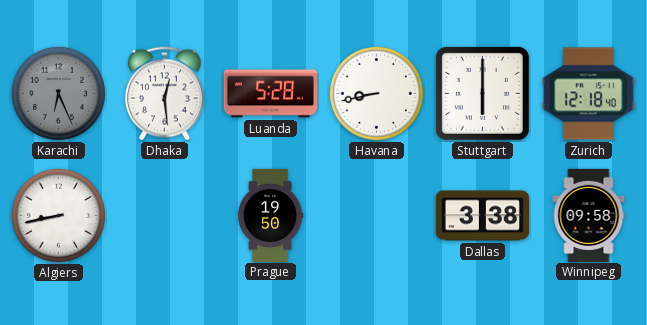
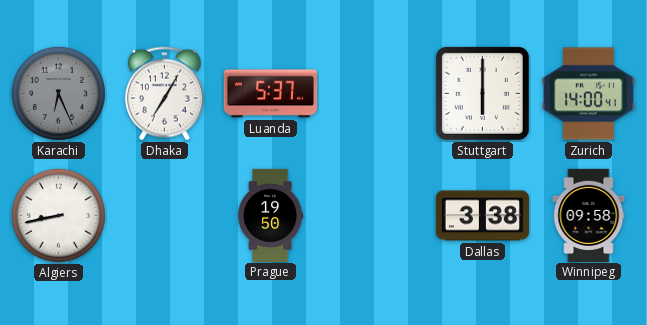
Dhaka: 12:29 -> 7:05 (165, 94)
Luanda: 5:28 -> 5:37 (270, 94)
Havana: 8:43 -> none (376, 93)
Zurich: 12:18 -> 14:00 (588, 94)
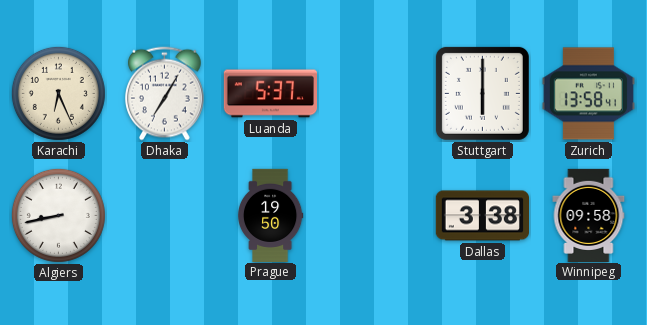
Karachi dial: grey -> cream (58, 93)
Zurich: 14:00 -> 13:58 (588, 94)
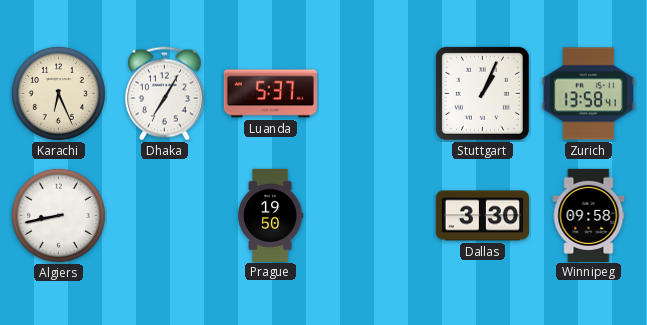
Stuttgart: 6:00 -> 1:04 (482, 93)
Dallas: 3:38 -> 3:30 (482, 216)
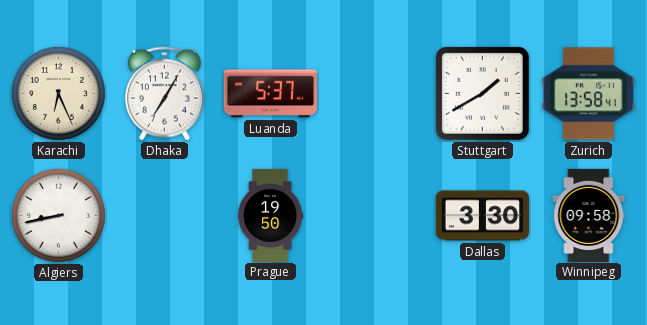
Stuttgart: 1:04 -> 1:40 (482, 93)
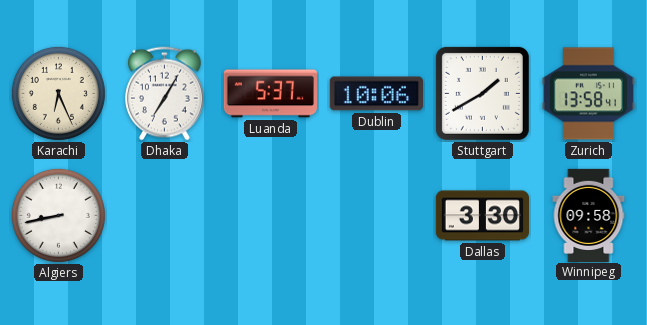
Dublin: none -> 10:06 (376, 94)
Prague: 19:50 -> none (270, 215)
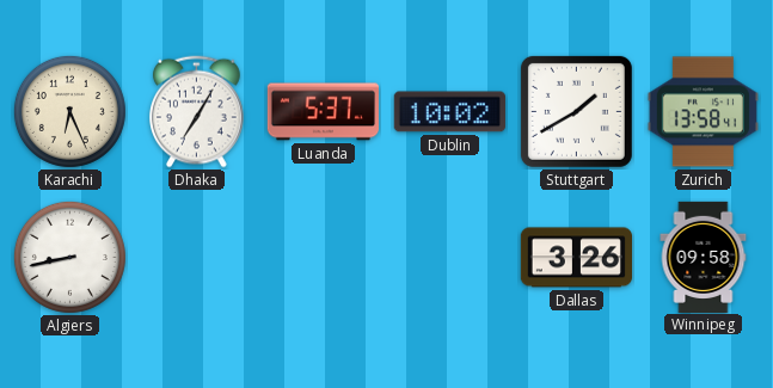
Dublin: 10:06 -> 10:02 (449, 112)
Dallas: 3:30 -> 3:26 (576, 258)
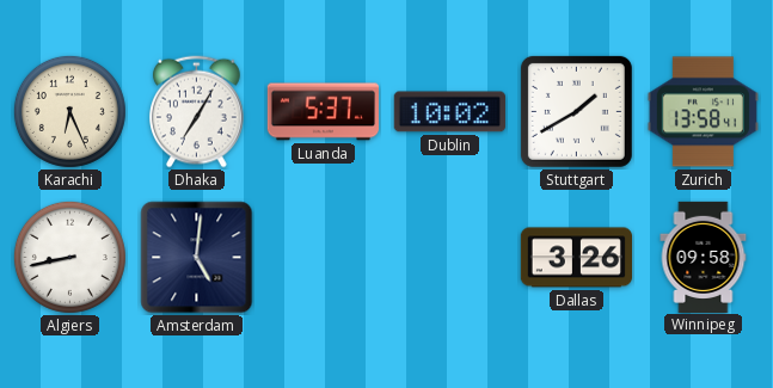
Amsterdam: none -> 5:01 (197, 258)
